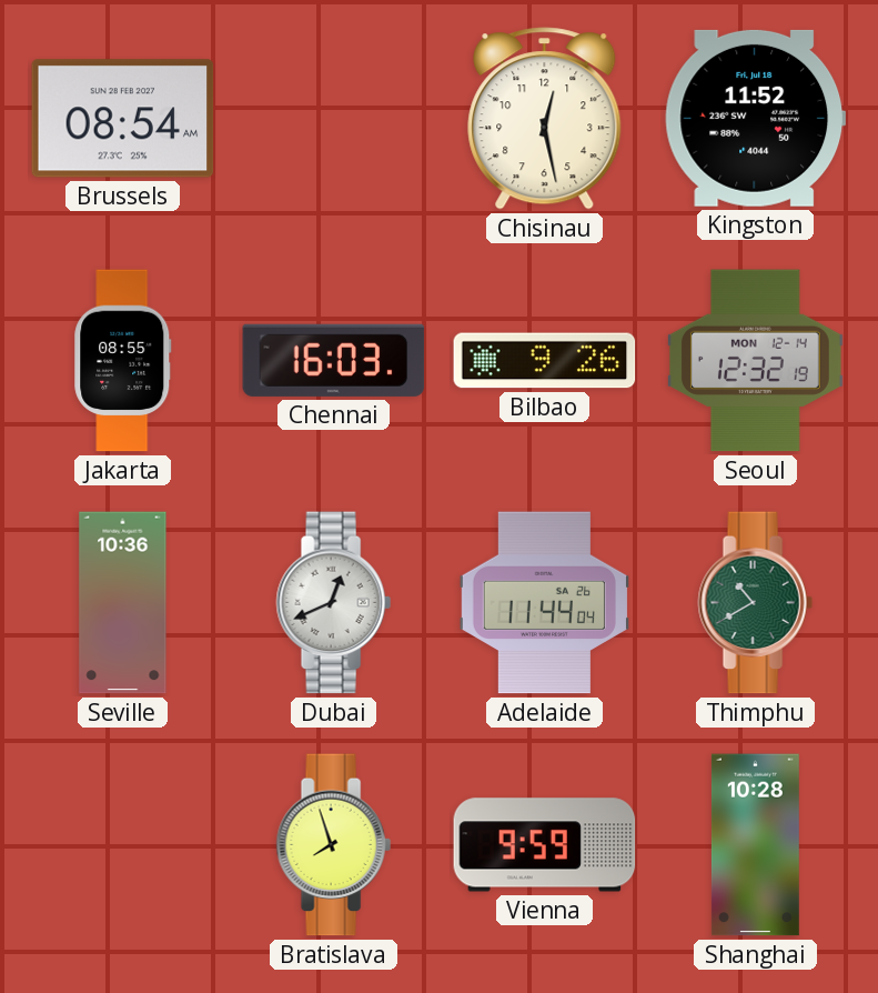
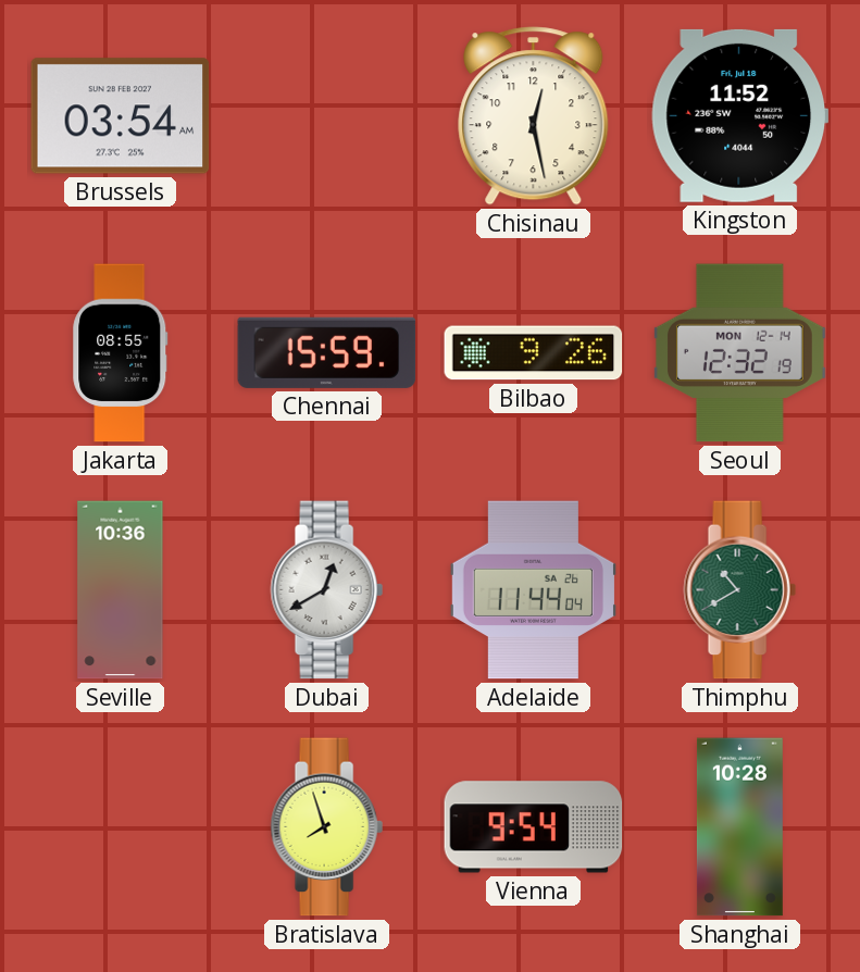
Brussels: 08:54 -> 03:54 (121, 116)
Chennai: 16:03 -> 15:59 (327, 352)
Dubai: 12:41 -> 12:40 (326, 590)
Vienna: 9:59 -> 9:54 (534, 827)
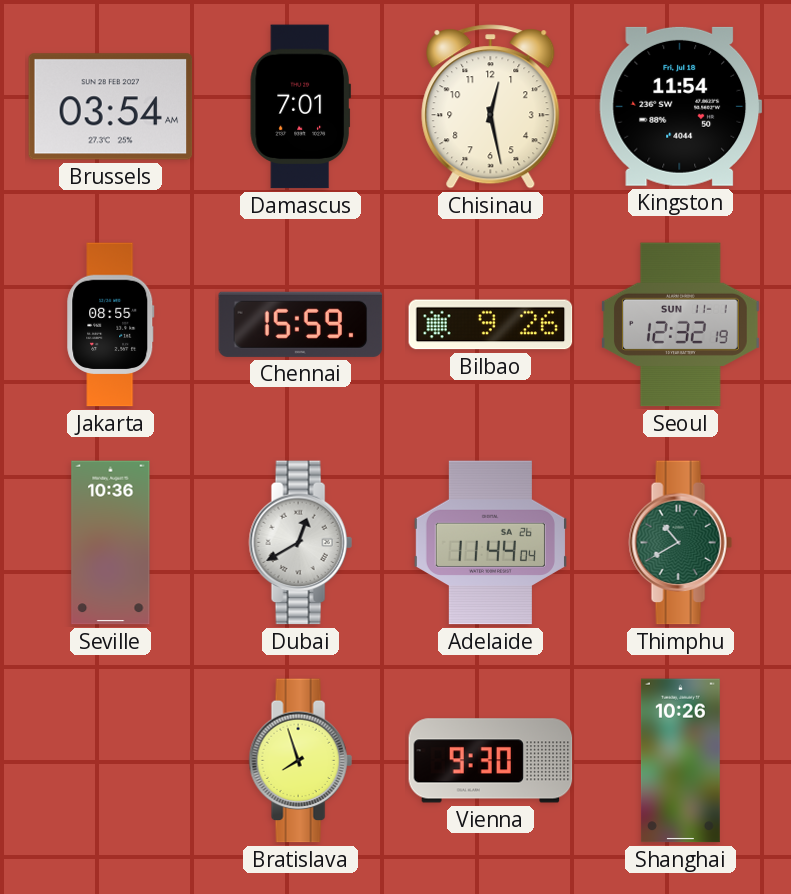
Damascus: none -> 7:01 (300, 107)
Kingston: 11:52 -> 11:54 (681, 106)
Seoul date: MON 12-14 -> SUN 11-1 (680, 325)
Vienna: 9:54 -> 9:30 (491, 761)
Shanghai: 10:28 -> 10:26 (680, 761)
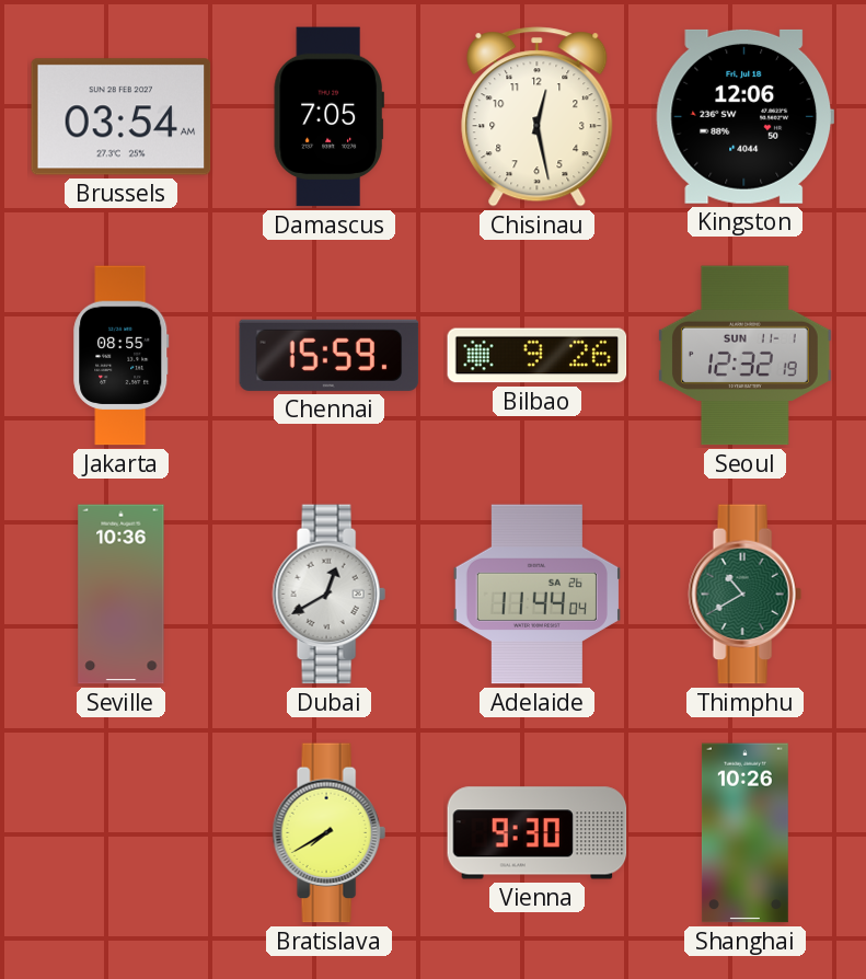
Damascus: 7:01 -> 7:05 (328, 117)
Kingston: 11:54 -> 12:06 (746, 116)
Bratislava: 7:57 -> 7:40 (328, 833)
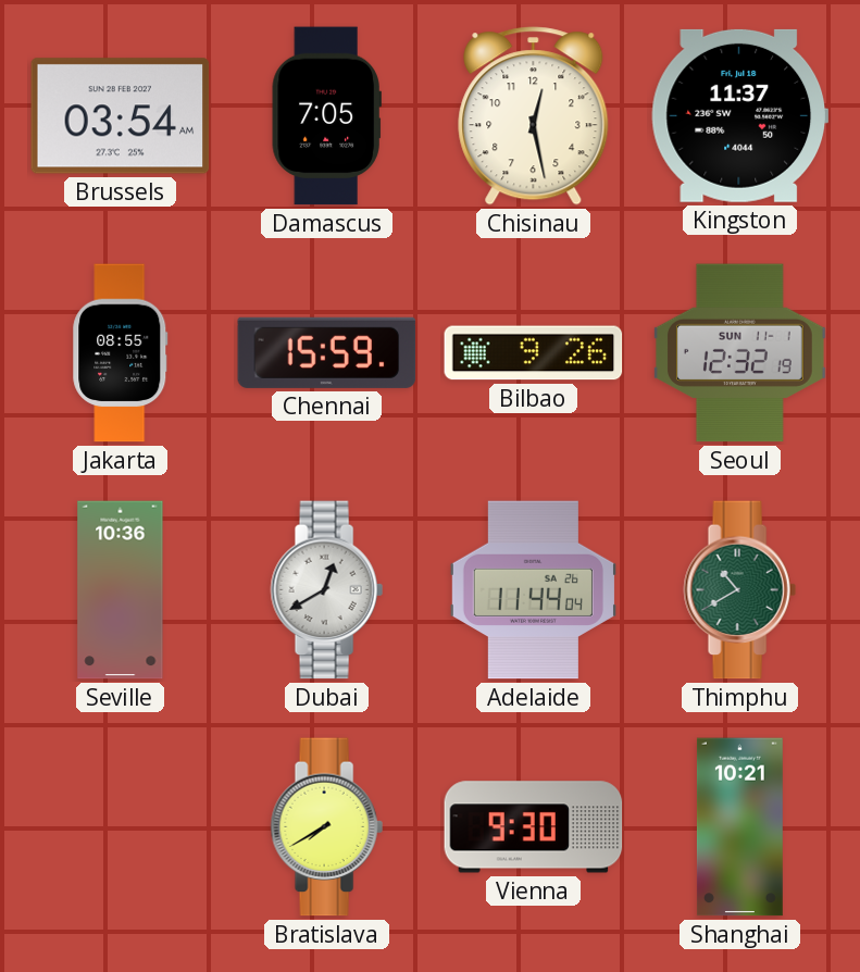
Kingston: 12:06 -> 11:37 (740, 115)
Shanghai: 10:26 -> 10:21 (739, 827)
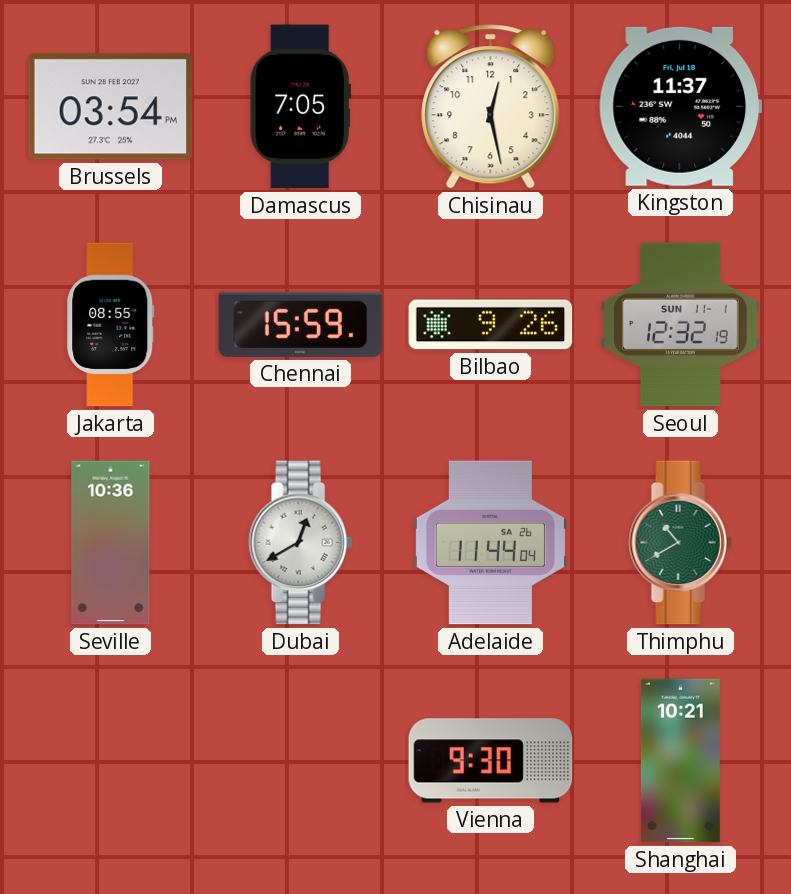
Brussels: 03:54 AM -> 03:54 PM (111, 107)
Bratislava: 7:40 -> none (326, 827)
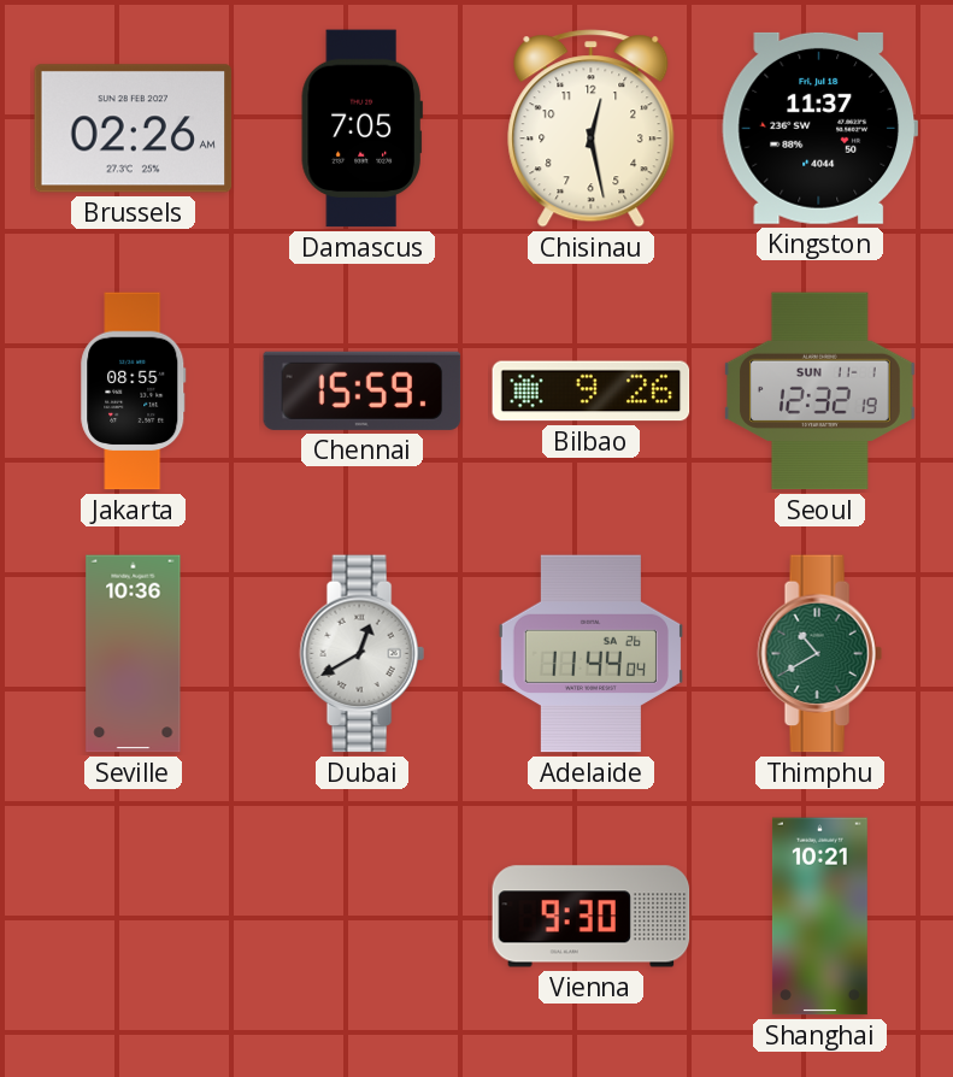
Brussels: 03:54 -> 02:26 (134, 129)
